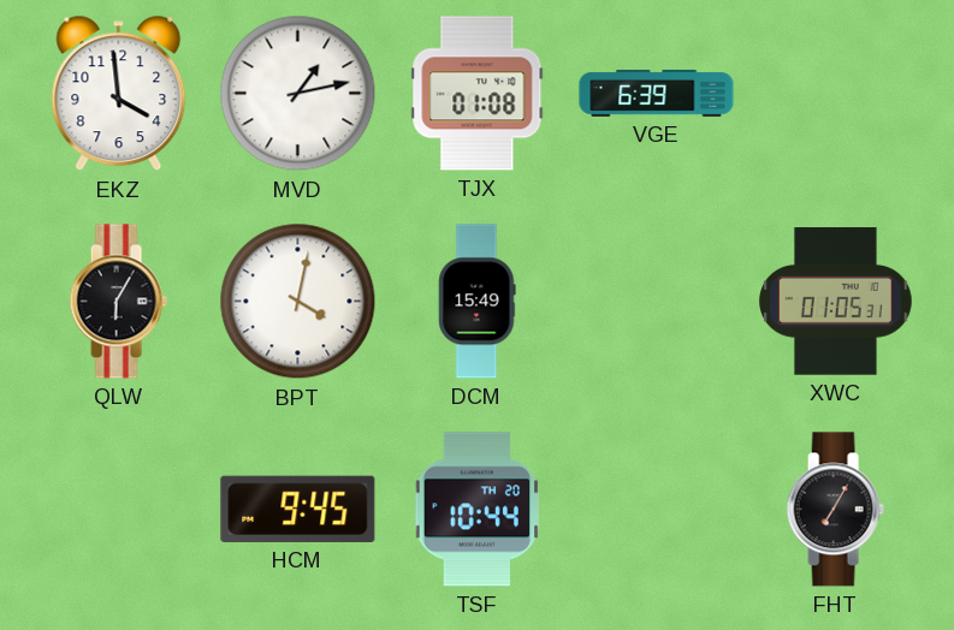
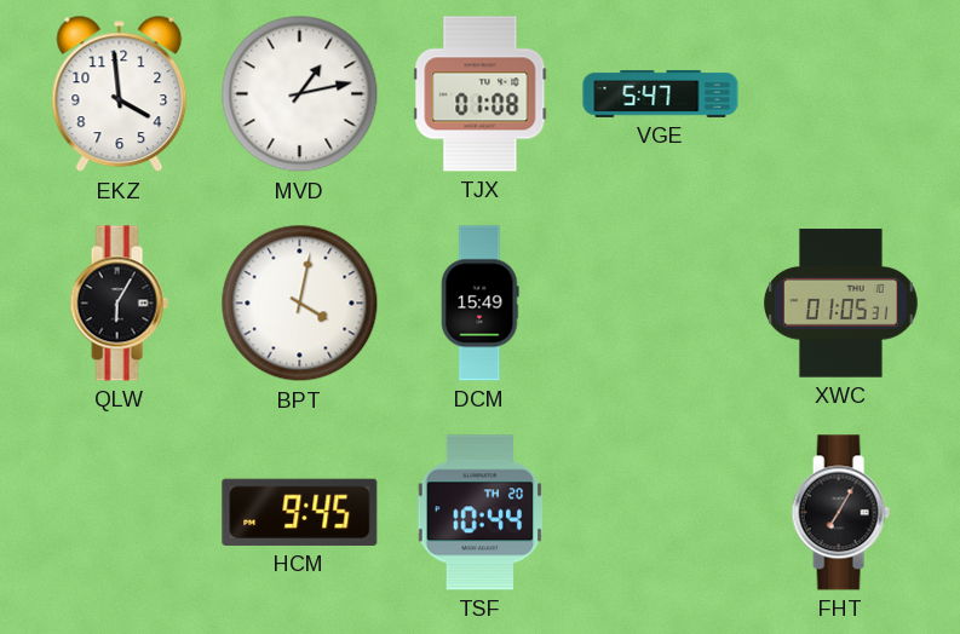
VGE: 6:39 -> 5:47 (661, 94)
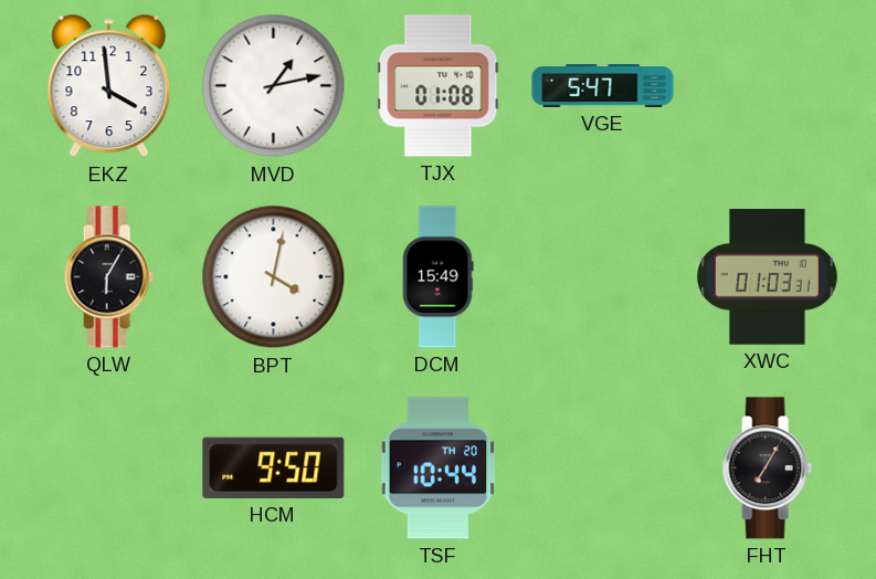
XWC: 01:05 -> 01:03 (768, 277)
HCM: 9:45 -> 9:50 (274, 467)
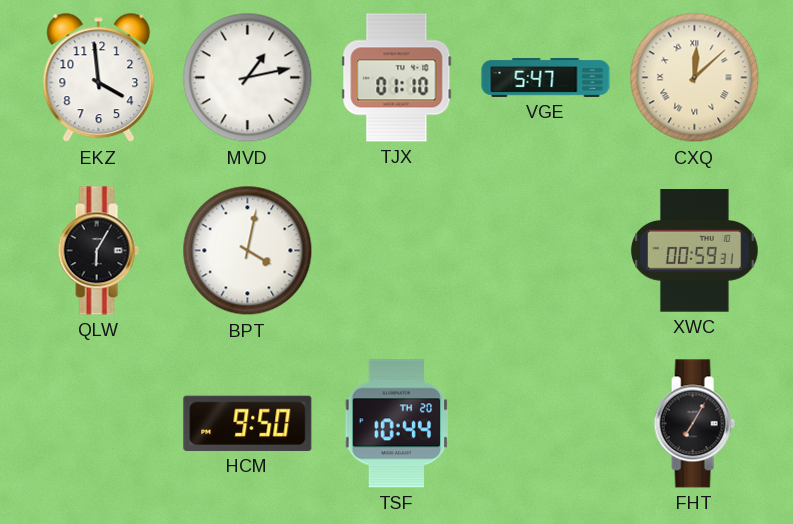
TJX: 01:08 -> 01:10 (397, 78)
CXQ: none -> 12:08 (695, 78)
DCM: 15:49 -> none (439, 277)
XWC: 01:03 -> 00:59 (695, 251)
